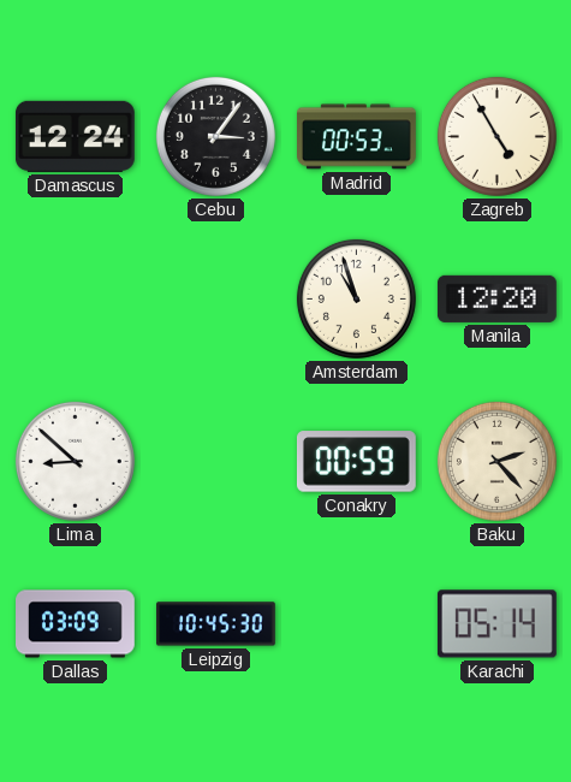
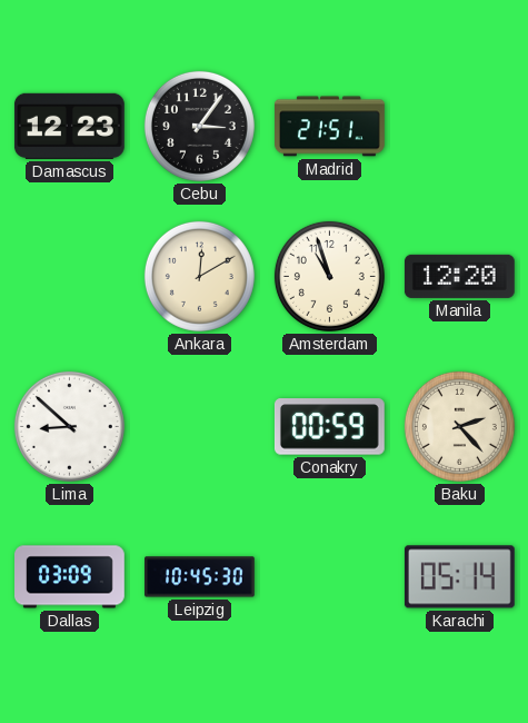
Damascus: 12:24 -> 12:23 (69, 126)
Madrid: 00:53 -> 21:51 (330, 127)
Zagreb: 4:55 -> none (496, 136)
Ankara: none -> 12:10 (199, 276)
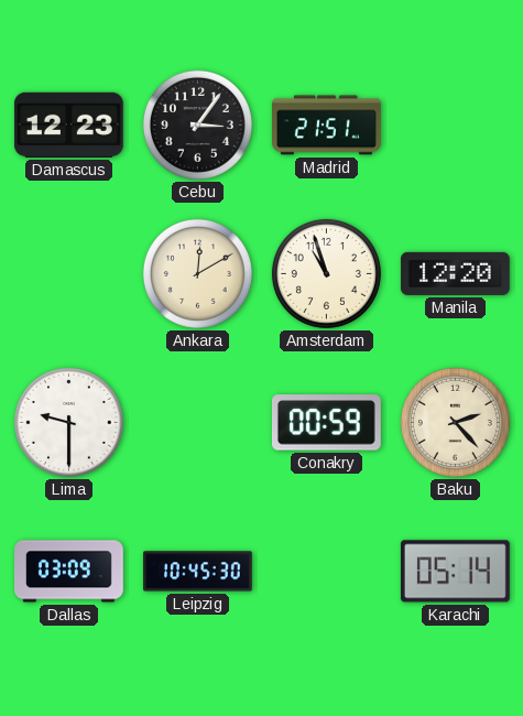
Lima: 8:52 -> 9:30 (68, 422)
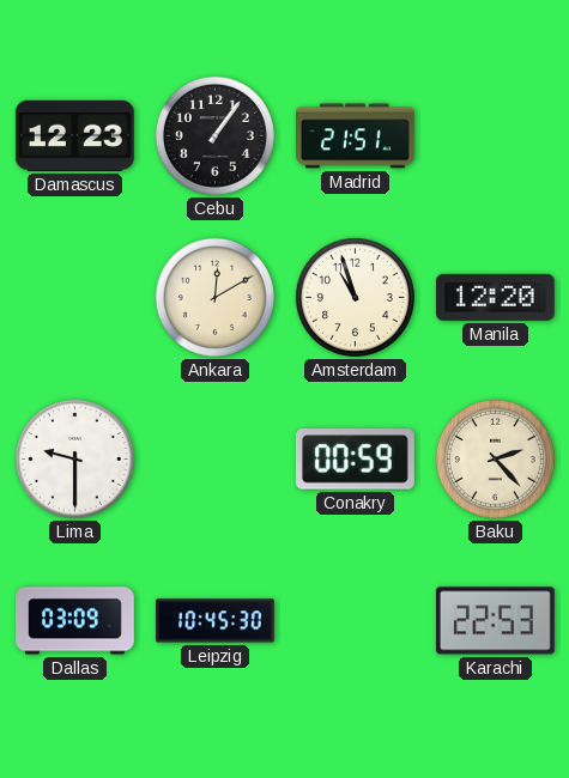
Cebu: 3:06 -> 1:06 (214, 135)
Karachi: 05:14 -> 22:53 (495, 621)
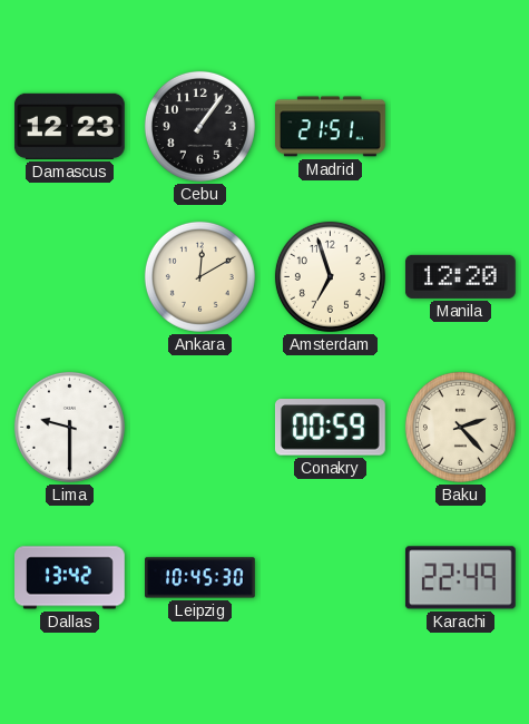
Amsterdam: 10:57 -> 6:57 (330, 276)
Dallas: 03:09 -> 13:42 (70, 578)
Karachi: 22:53 -> 22:49 (460, 578)
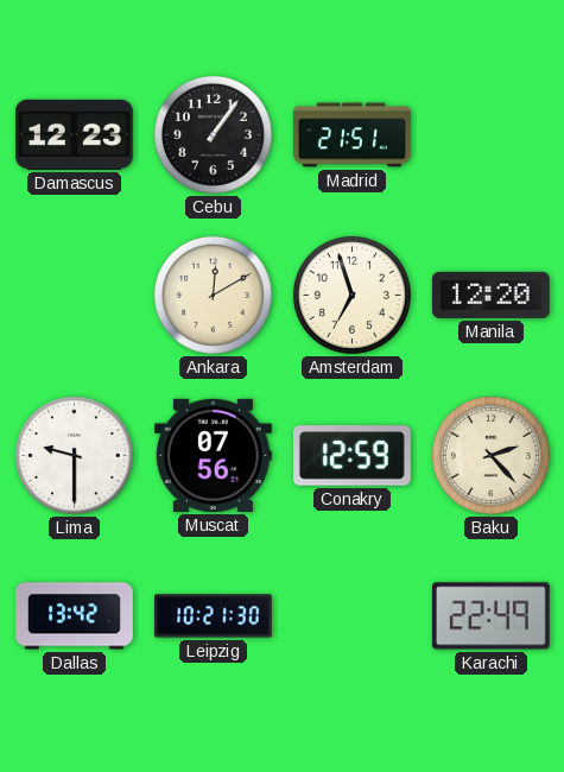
Muscat: none -> 07:56 (214, 455)
Conakry: 00:59 -> 12:59 (351, 456)
Leipzig: 10:45 -> 10:21 (214, 616)
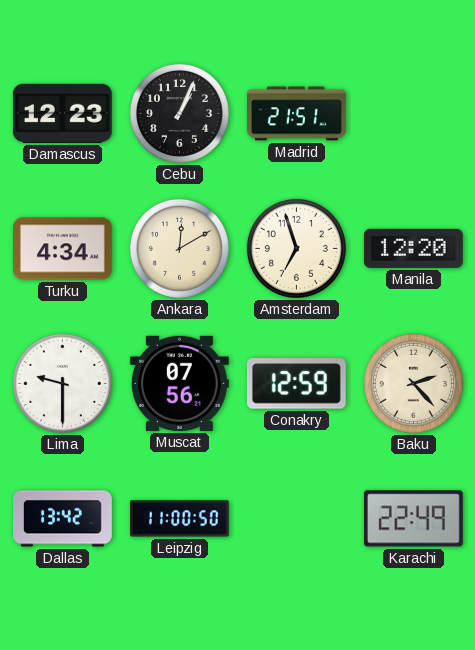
Cebu: 1:06 -> 1:04 (179, 113)
Turku: none -> 4:34 (63, 249)
Leipzig: 10:21 -> 11:00 (180, 519)
